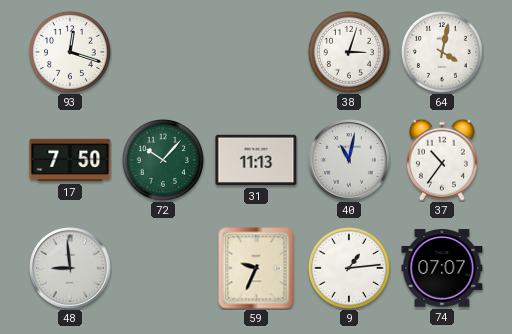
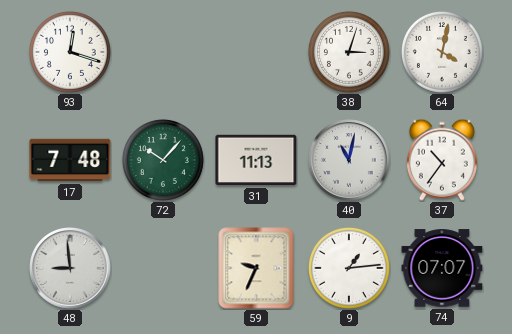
17: 7:50 -> 7:48 (70, 160)
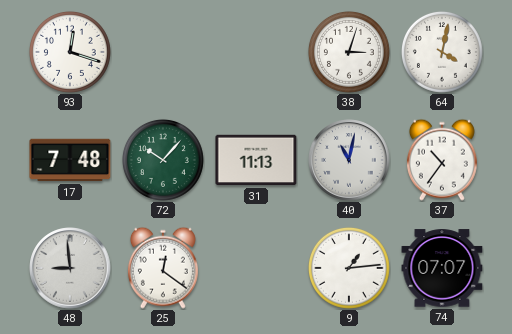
25: none -> 12:21 (163, 268)
59: 9:34 -> none (256, 268)
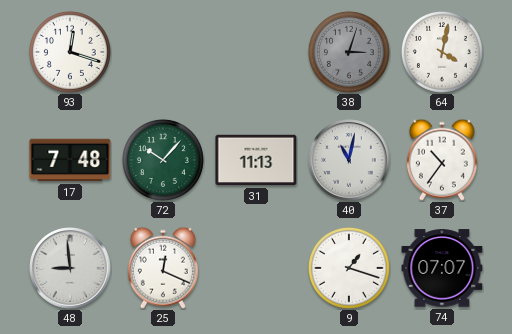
38 dial: white -> grey (349, 52)
25: 12:21 -> 12:19 (163, 268)
9: 1:14 -> 1:18 (349, 268)
